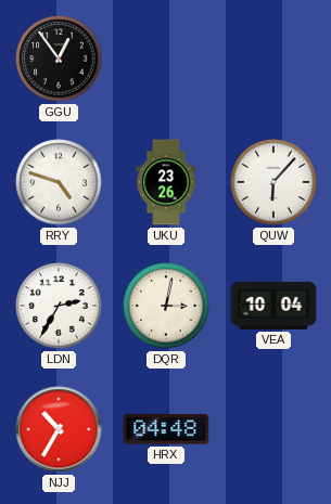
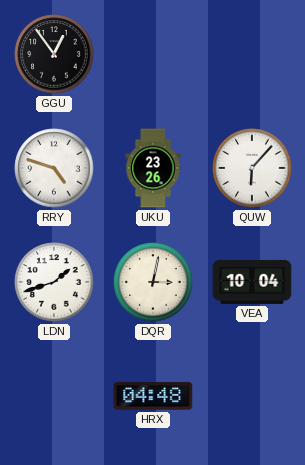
LDN: 2:35 -> 1:42 (54, 282)
NJJ: 10:35 -> none (59, 429)
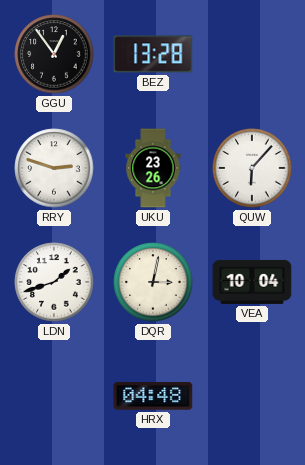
BEZ: none -> 13:28 (153, 54)
RRY: 4:48 -> 2:48 (54, 168)
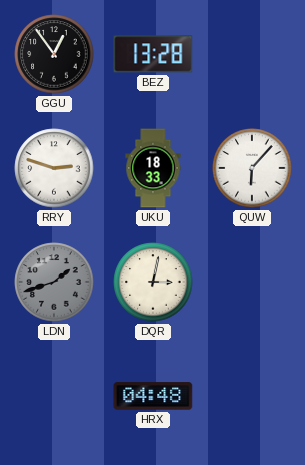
UKU: 23:26 -> 18:33 (153, 168)
LDN dial: white -> grey (54, 282)
VEA: 10:04 -> none (252, 282)
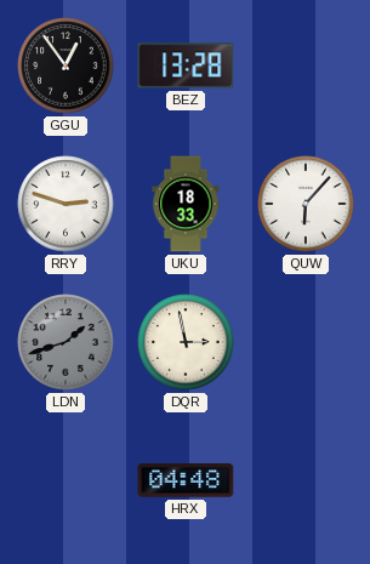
DQR: 3:02 -> 2:58 (186, 342)
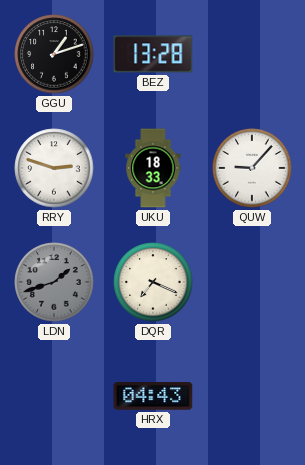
GGU: 12:54 -> 1:12 (54, 54)
QUW: 6:07 -> 9:07 (252, 168)
DQR: 2:58 -> 7:19 (153, 282)
HRX: 04:48 -> 04:43 (153, 396)
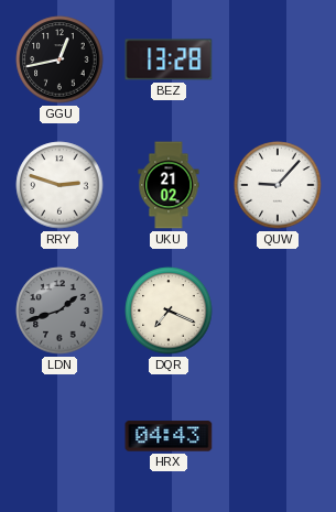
GGU: 1:12 -> 12:43 (59, 59)
UKU: 18:33 -> 21:02 (169, 185)
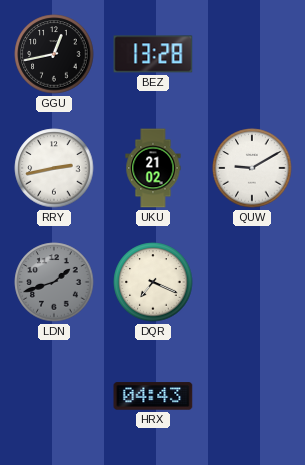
RRY: 2:48 -> 2:43 (54, 168)
QUW: 9:07 -> 9:10 (252, 168)
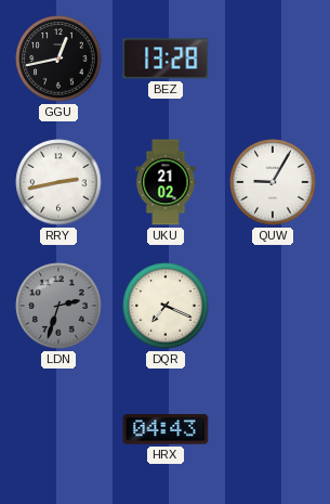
QUW: 9:10 -> 9:05 (273, 182)
LDN: 1:42 -> 2:33 (58, 306)
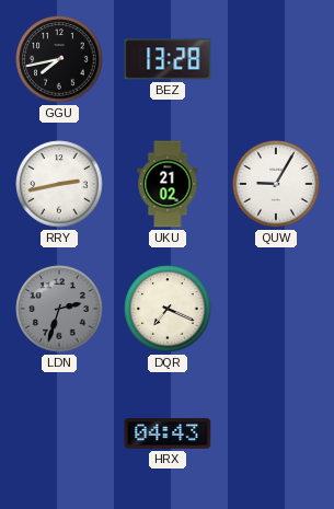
GGU: 12:43 -> 7:43 (59, 59)
